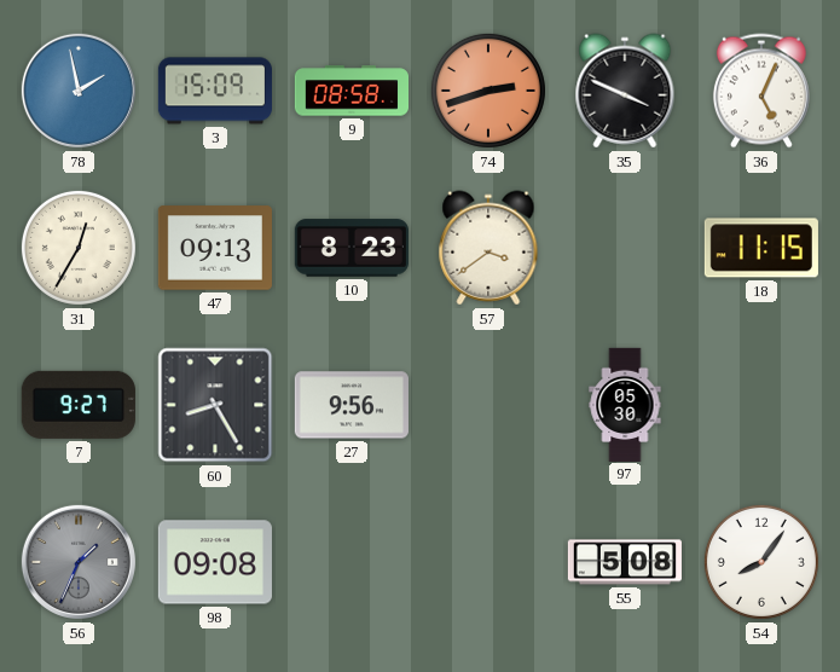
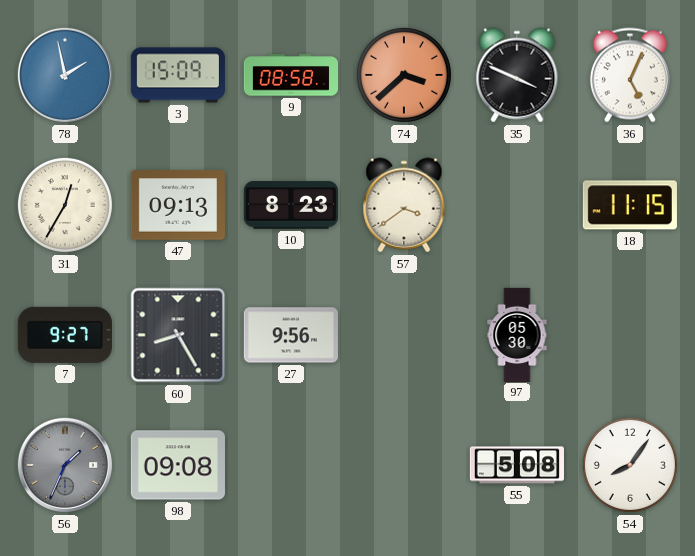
74: 2:42 -> 3:38 (404, 75)
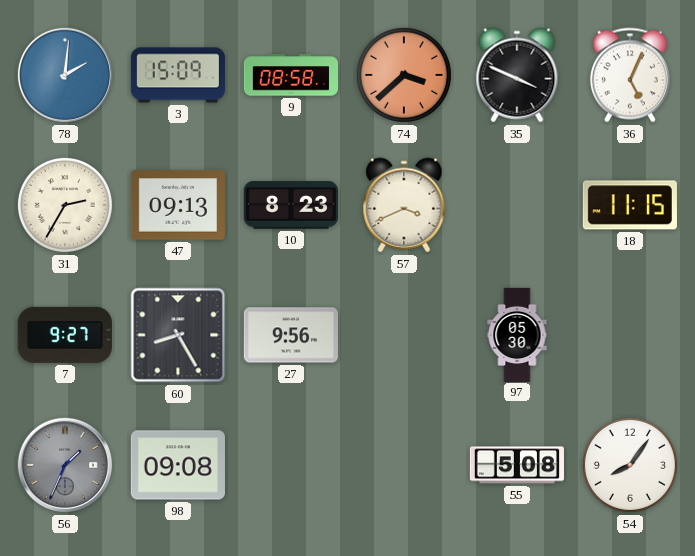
78: 1:58 -> 2:01 (65, 75)
31: 12:35 -> 2:35 (65, 205)
57: 3:39 -> 3:41 (404, 205)
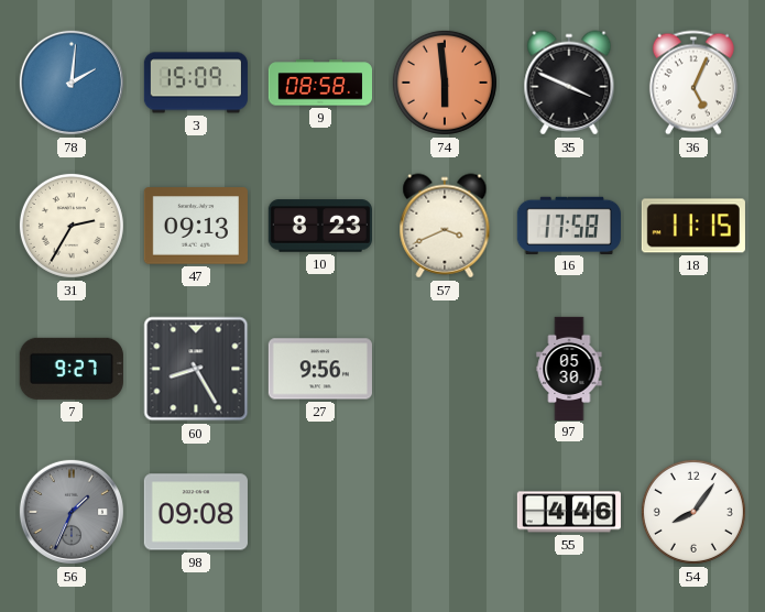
74: 3:38 -> 5:59 (445, 83)
16: none -> 17:58 (569, 225)
55: 5:08 -> 4:46 (569, 512)
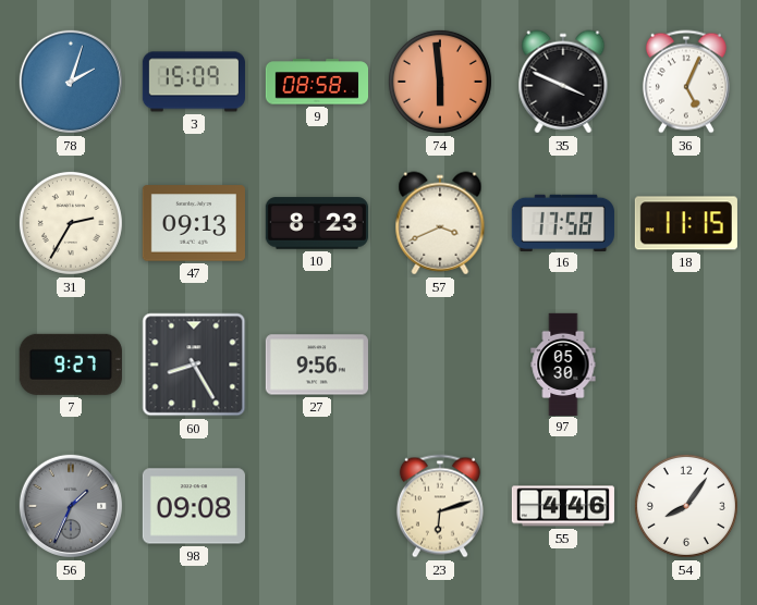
78: 2:01 -> 2:03 (71, 82)
23: none -> 6:12 (440, 506)
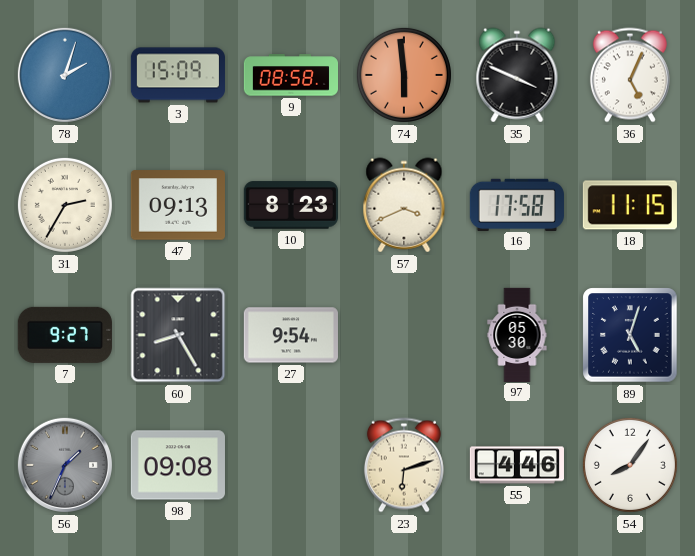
27: 9:56 -> 9:54 (291, 335)
89: none -> 5:03 (630, 335)
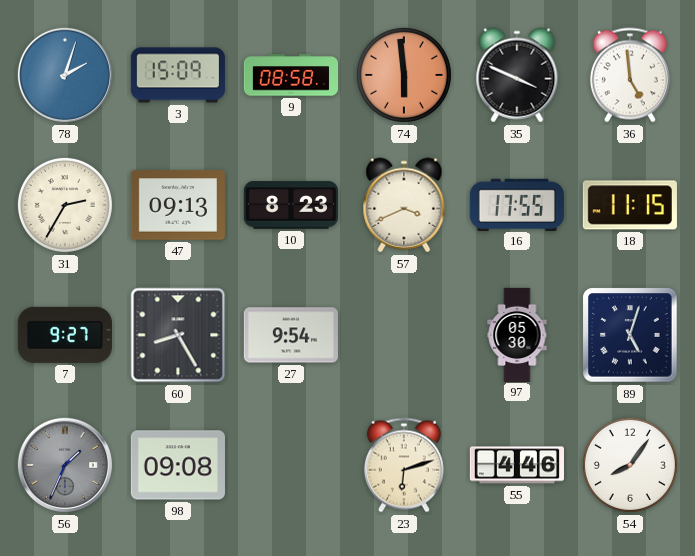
36: 5:04 -> 4:59 (630, 75)
16: 17:58 -> 17:55 (517, 204)
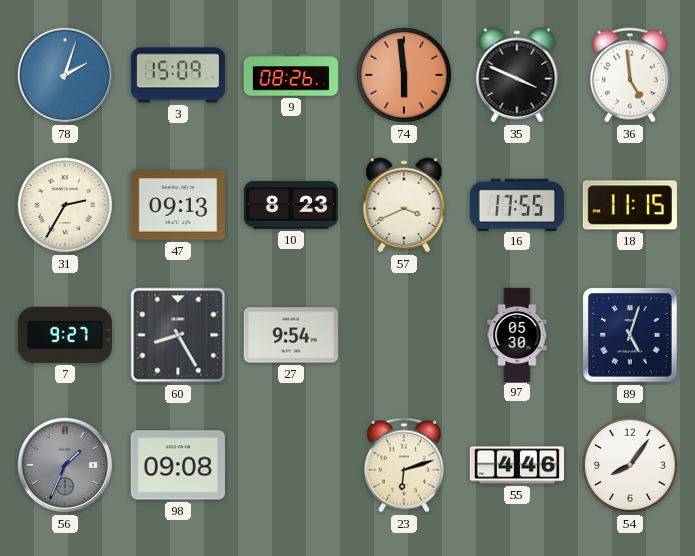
9: 08:58 -> 08:26 (290, 75)
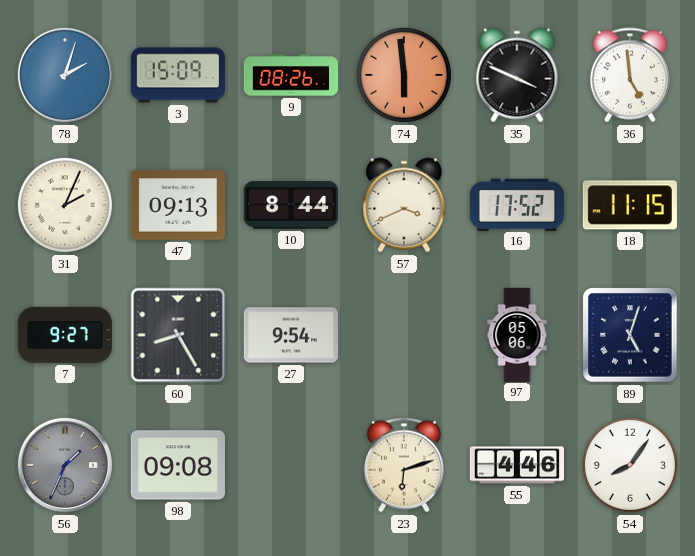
31: 2:35 -> 2:04 (65, 205)
10: 8:23 -> 8:44 (291, 205)
16: 17:55 -> 17:52 (517, 204)
97: 05:30 -> 05:06 (517, 334)
